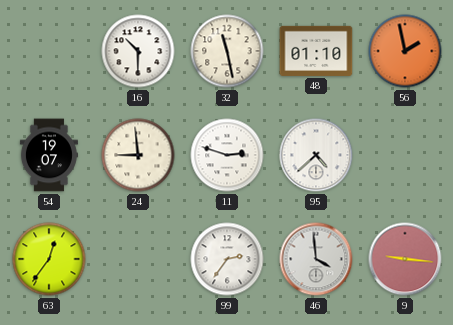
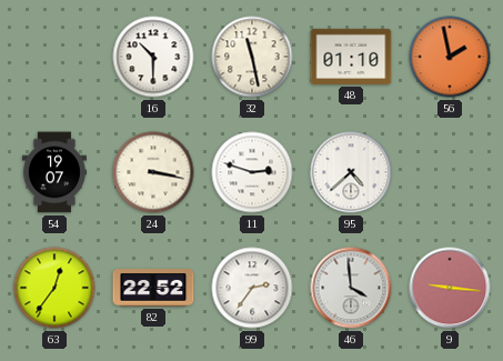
24: 8:59 -> 3:17 (153, 172)
82: none -> 22:52 (153, 288)
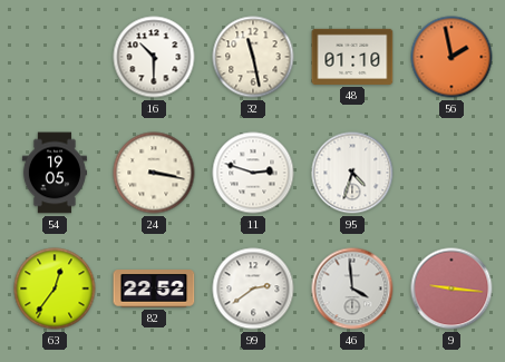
54: 19:07 -> 19:05 (55, 173)
95: 4:38 -> 4:33 (352, 173)
99: 2:36 -> 2:39 (253, 288)
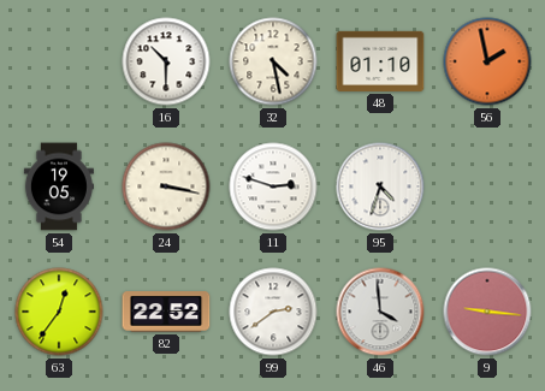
32: 11:28 -> 4:28 (273, 61)
